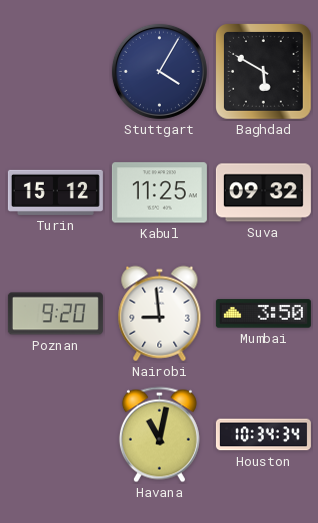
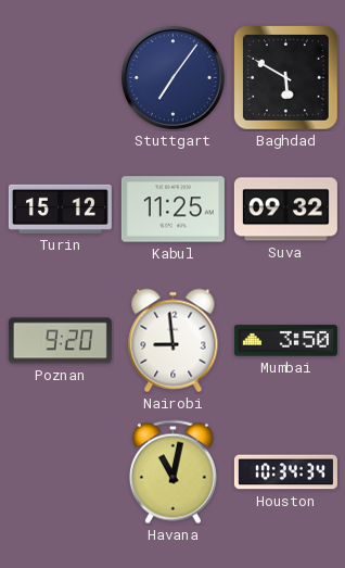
Stuttgart: 4:05 -> 7:06 (173, 77)
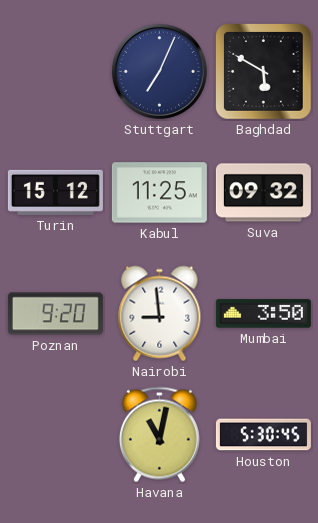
Stuttgart: 7:06 -> 7:04 (159, 71)
Houston: 10:34 -> 5:30 (263, 435)
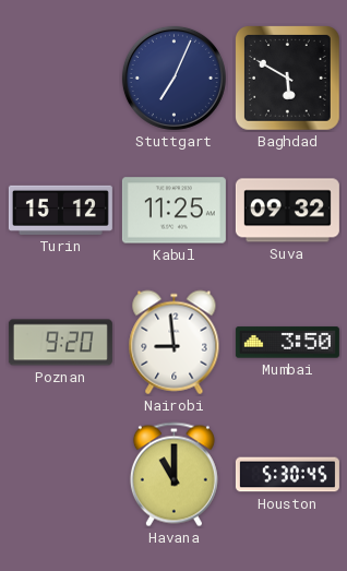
Havana: 11:02 -> 11:00 (174, 475)
